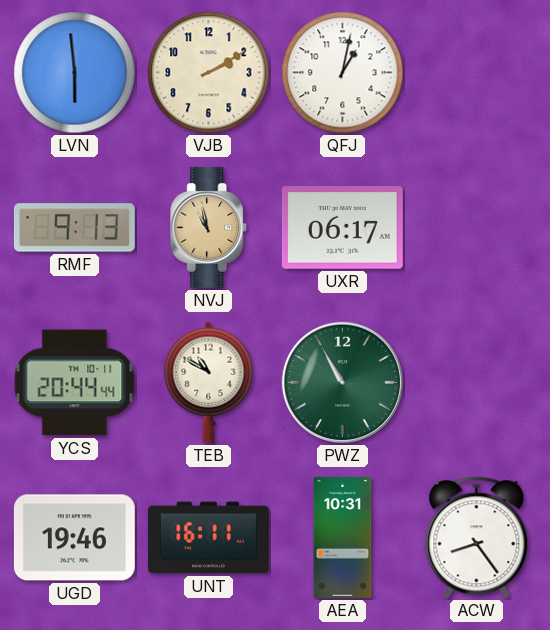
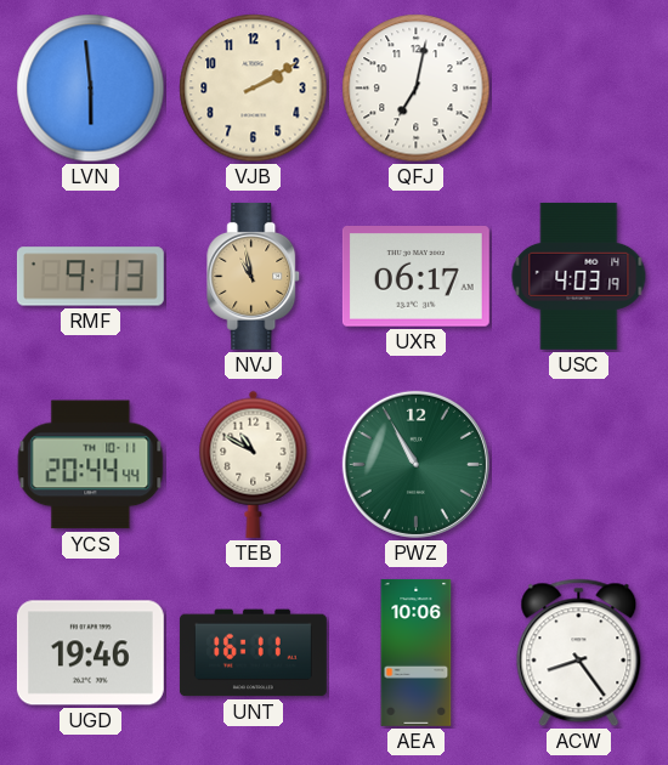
QFJ: 1:02 -> 7:02 (417, 89)
USC: none -> 4:03 (579, 276)
AEA: 10:31 -> 10:06 (417, 652)
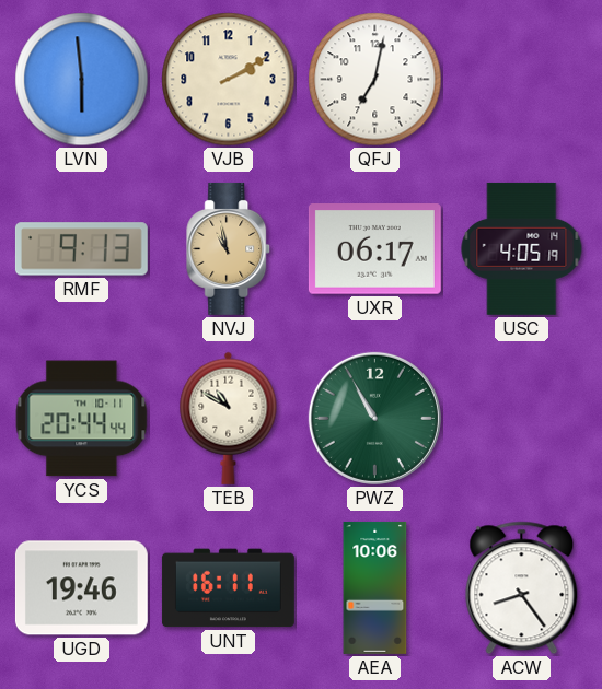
USC: 4:03 -> 4:05 (522, 248)
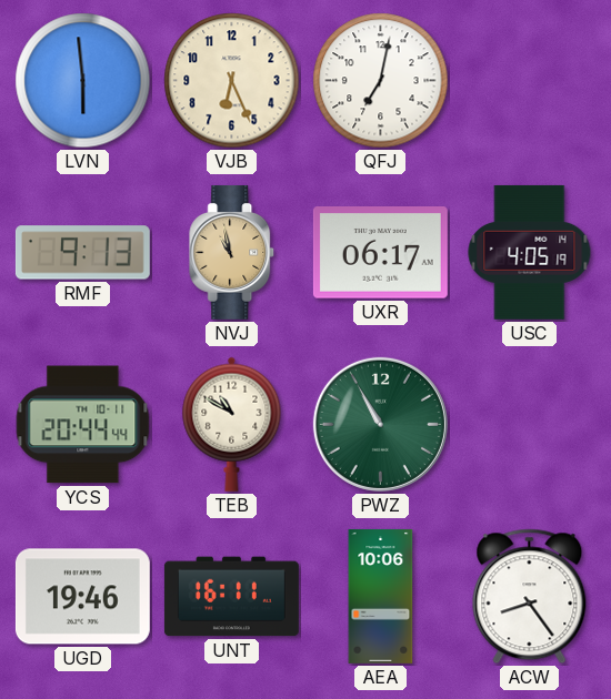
VJB: 2:10 -> 6:26 (232, 81)
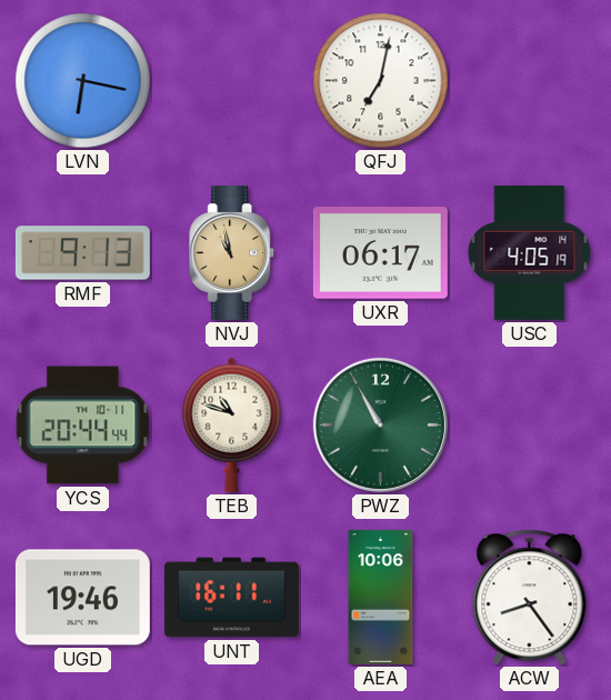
LVN: 5:59 -> 6:17 (83, 81)
VJB: 6:26 -> none (232, 81)
TEB: 10:50 -> 10:48 (232, 424)
